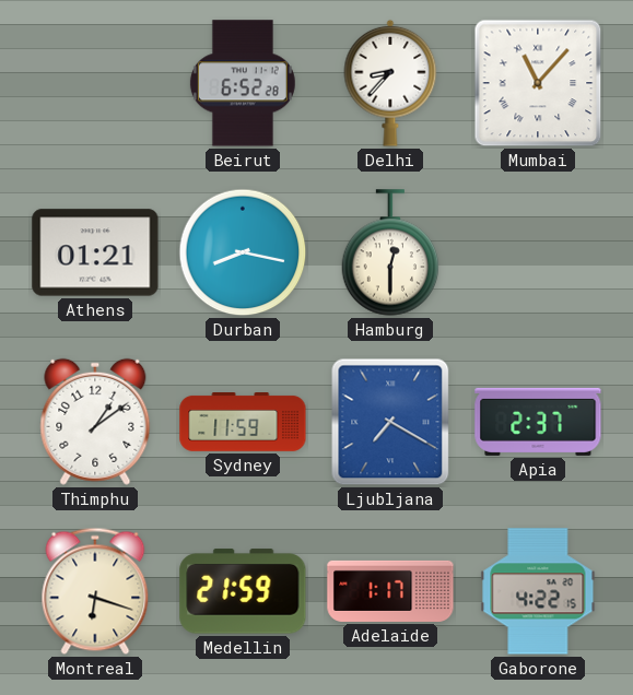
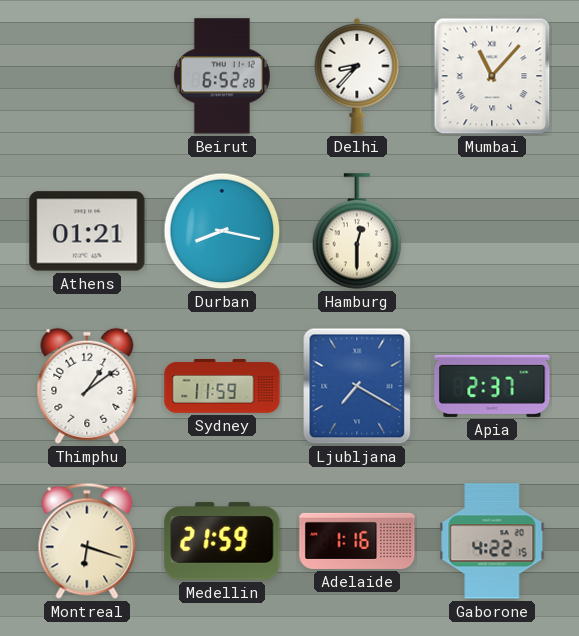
Adelaide: 1:17 -> 1:16 (357, 541)
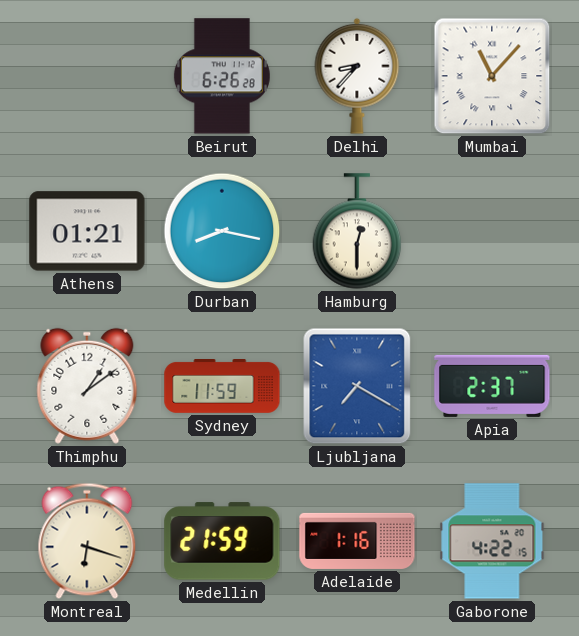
Beirut: 6:52 -> 6:26 (222, 76)
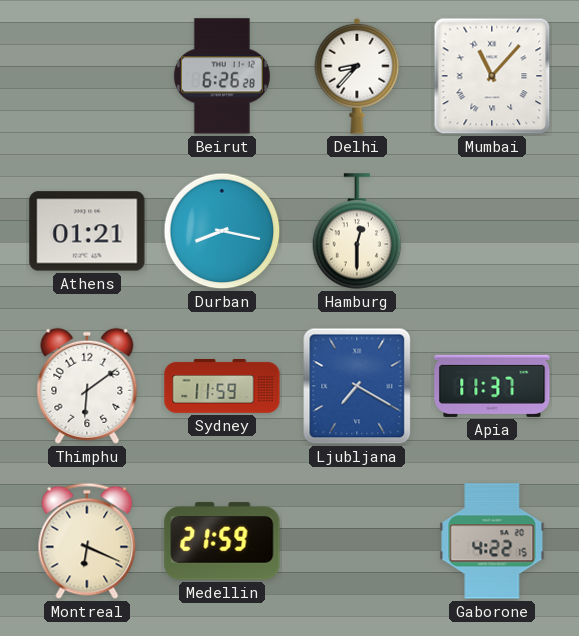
Thimphu: 1:09 -> 6:09 (87, 386)
Apia: 2:37 -> 11:37 (492, 386)
Montreal: 6:18 -> 6:19 (87, 541)
Adelaide: 1:16 -> none (357, 541)
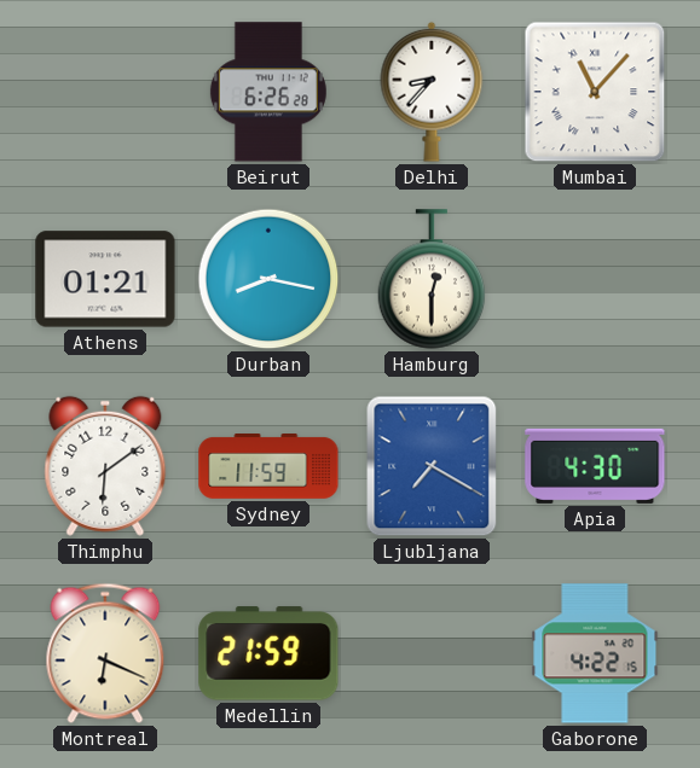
Apia: 11:37 -> 4:30 (595, 466)
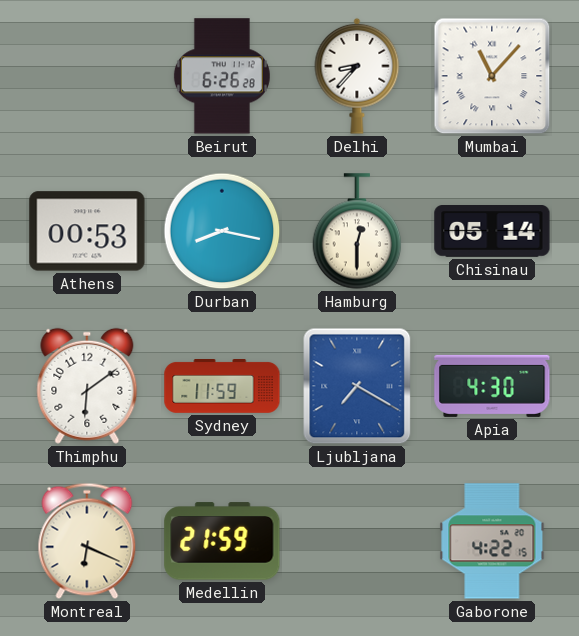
Athens: 01:21 -> 00:53 (87, 231)
Chisinau: none -> 05:14 (492, 232)
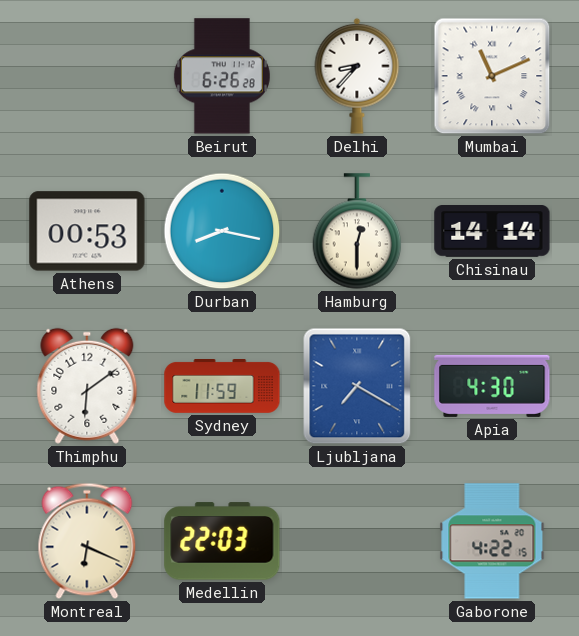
Mumbai: 11:07 -> 11:11 (492, 76)
Chisinau: 05:14 -> 14:14 (492, 232)
Medellin: 21:59 -> 22:03 (222, 541)
